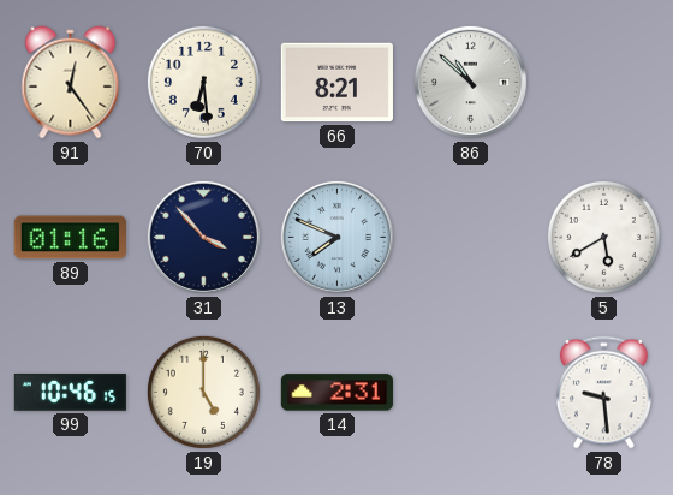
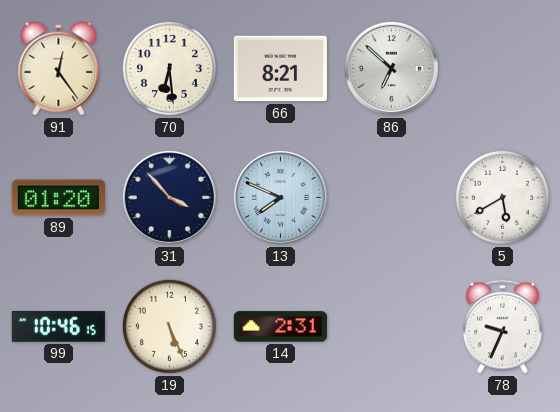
86: 10:52 -> 6:52 (391, 68)
89: 01:16 -> 01:20 (58, 198)
19: 5:00 -> 5:26 (169, 326)
78: 9:29 -> 9:34 (503, 327)
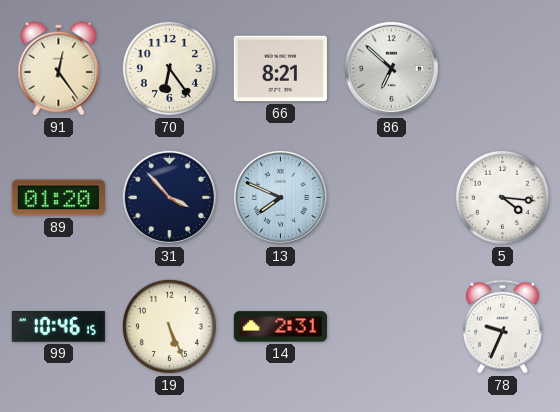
70: 6:29 -> 6:24 (169, 68)
5: 5:40 -> 4:16 (502, 197)
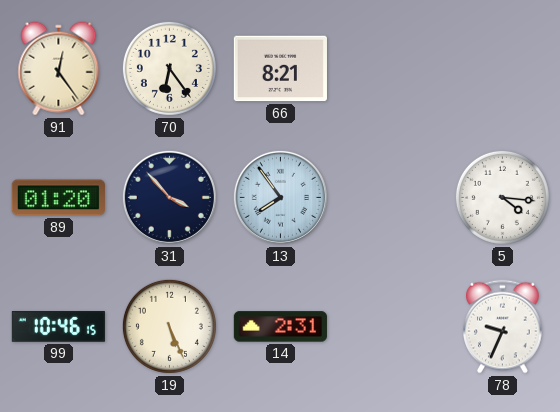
86: 6:52 -> none (391, 68)
13: 7:49 -> 7:54 (280, 197)
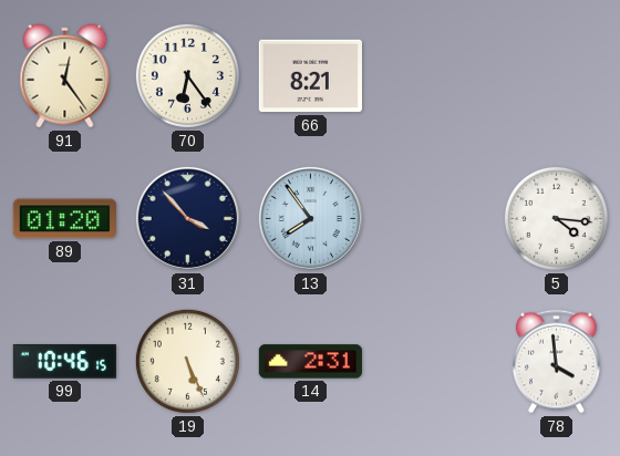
78: 9:34 -> 3:59 (557, 362)
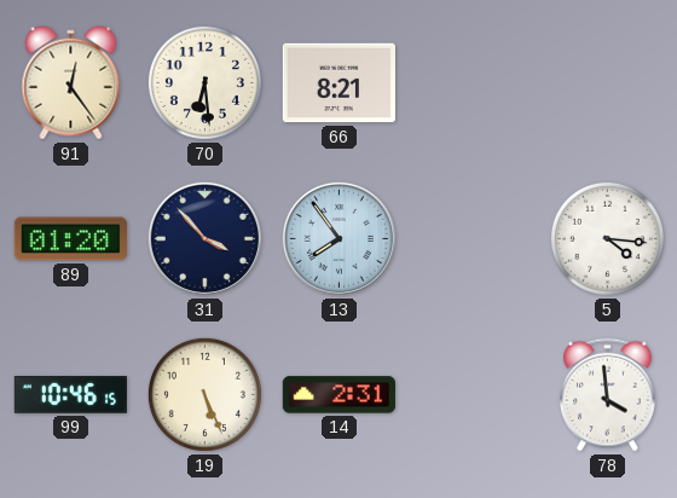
70: 6:24 -> 6:29 (204, 82)
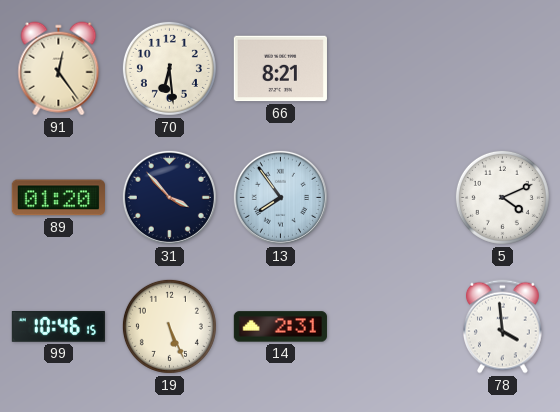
5: 4:16 -> 4:11 (502, 197)
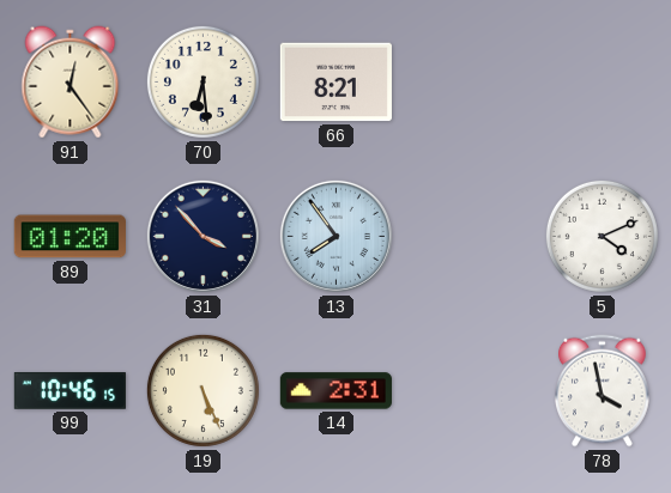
78: 3:59 -> 3:58 (603, 391)
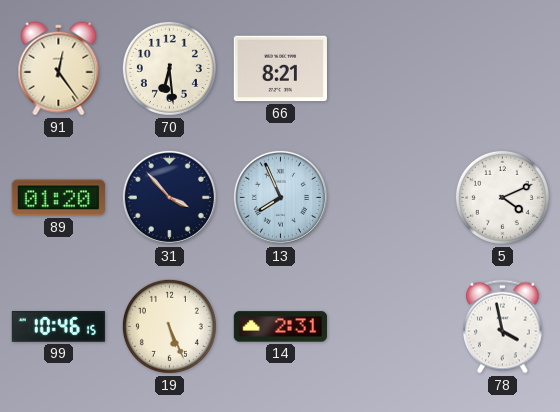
13: 7:54 -> 7:56 (280, 197)
